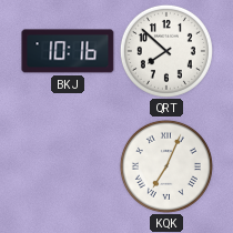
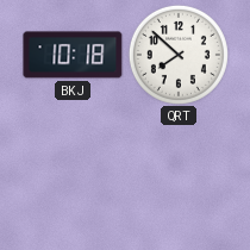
BKJ: 10:16 -> 10:18 (73, 55)
KQK: 7:04 -> none (166, 166)
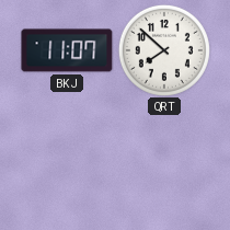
BKJ: 10:18 -> 11:07 (67, 50)
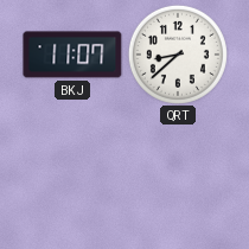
QRT: 7:52 -> 8:38 (178, 55)
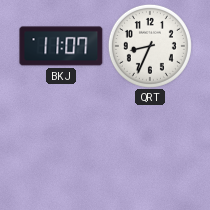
QRT: 8:38 -> 8:34 (150, 46)
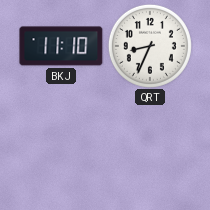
BKJ: 11:07 -> 11:10 (61, 46)
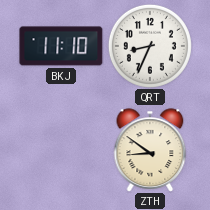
ZTH: none -> 8:51 (150, 150)
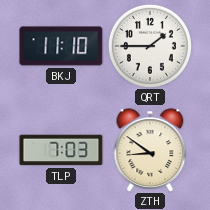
QRT: 8:34 -> 1:45 (150, 46)
TLP: none -> 7:03 (61, 150)
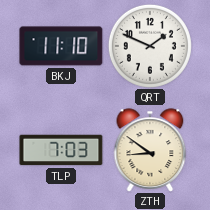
QRT: 1:45 -> 1:49 (150, 46)
